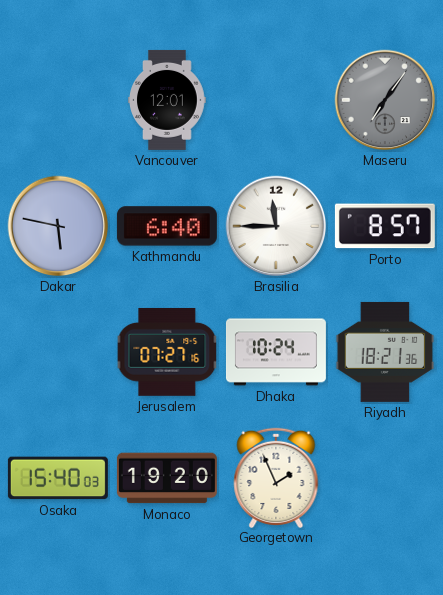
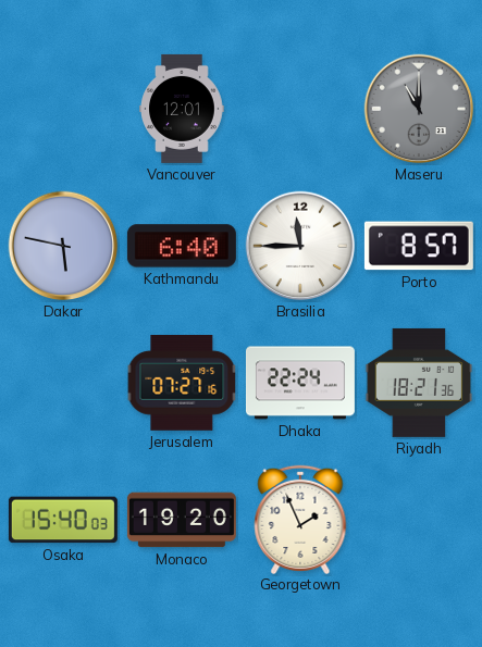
Maseru: 7:06 -> 11:00 (419, 109)
Dhaka: 10:24 -> 22:24 (300, 383)
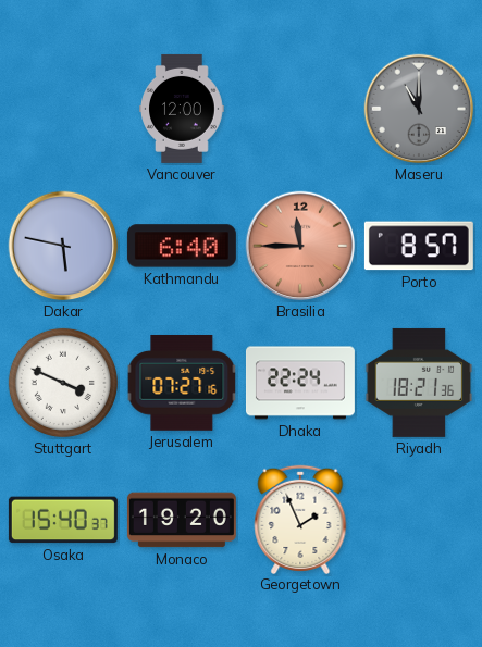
Vancouver: 12:01 -> 12:00 (183, 109)
Brasilia dial: white -> salmon (300, 246)
Stuttgart: none -> 3:49 (63, 383)
Osaka: 15:40:03 -> 15:40:37 (63, 520)
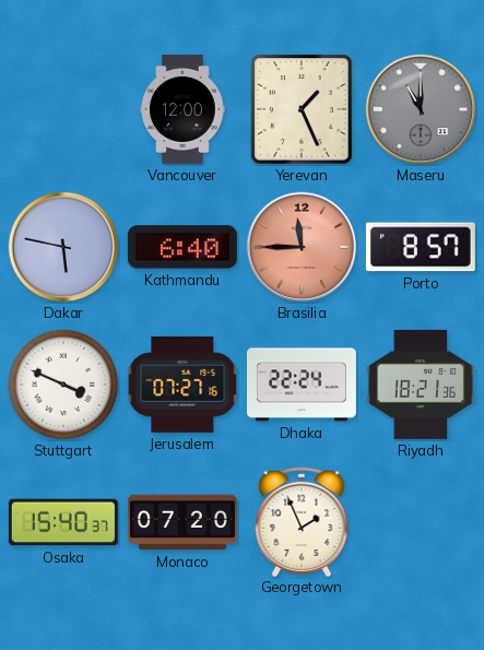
Yerevan: none -> 1:26 (302, 109)
Monaco: 19:20 -> 07:20 (182, 522)
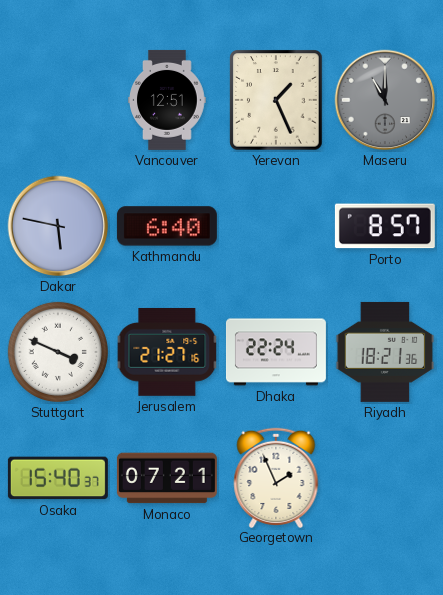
Vancouver: 12:00 -> 12:51 (168, 100)
Brasilia: 11:45 -> none (302, 247)
Jerusalem: 07:27 -> 21:27 (167, 352)
Monaco: 07:20 -> 07:21 (167, 478)
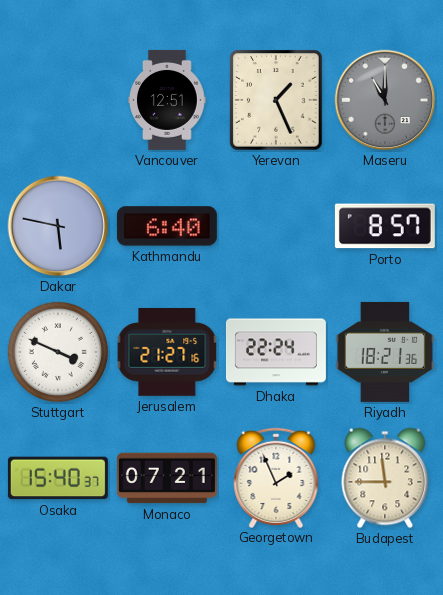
Budapest: none -> 11:45 (385, 478)
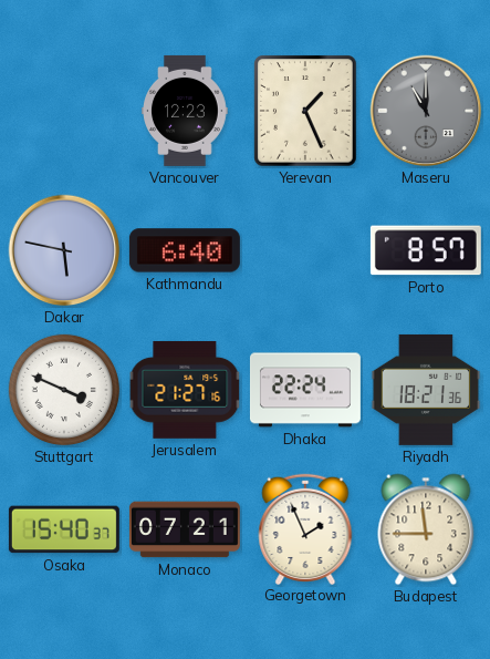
Vancouver: 12:51 -> 12:23 (186, 111)
